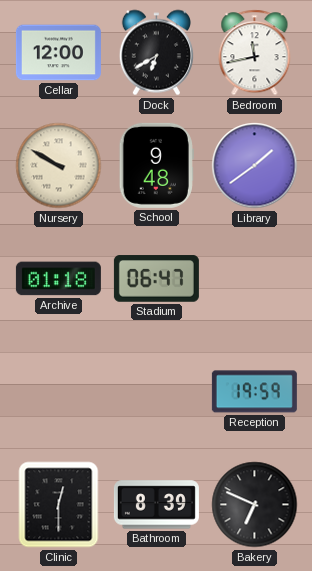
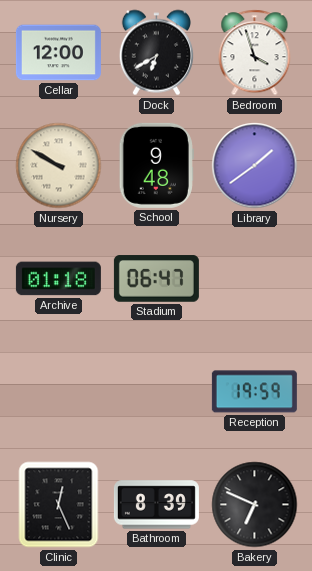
Bedroom: 11:43 -> 3:57 (255, 53)
Clinic: 12:30 -> 12:26 (59, 505)
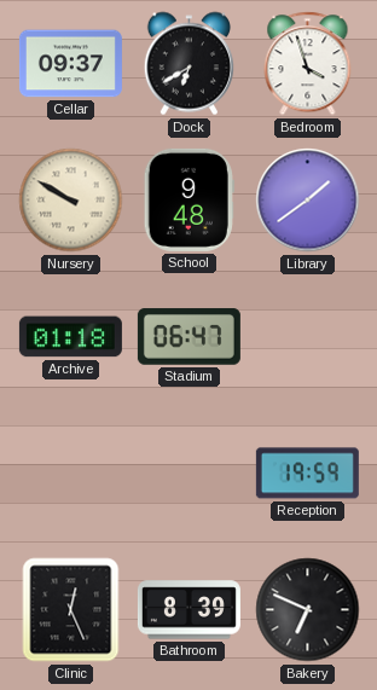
Cellar: 12:00 -> 09:37 (70, 64)
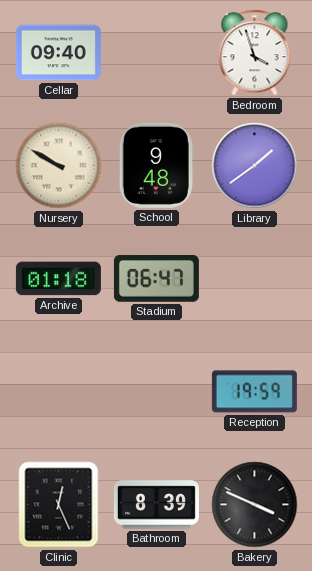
Cellar: 09:37 -> 09:40 (58, 53)
Dock: 6:40 -> none (188, 64)
Bakery: 6:49 -> 3:49 (255, 505)
